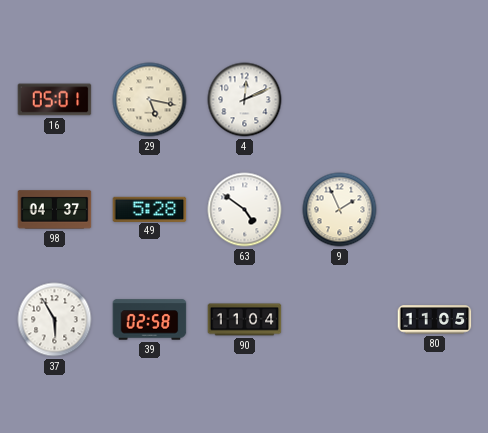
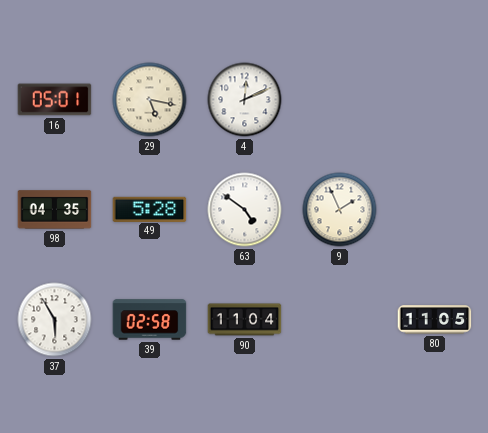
98: 04:37 -> 04:35 (55, 210)
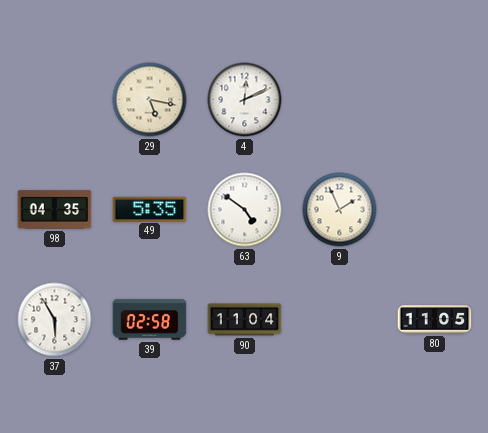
16: 05:01 -> none (55, 100)
49: 5:28 -> 5:35 (150, 209)
